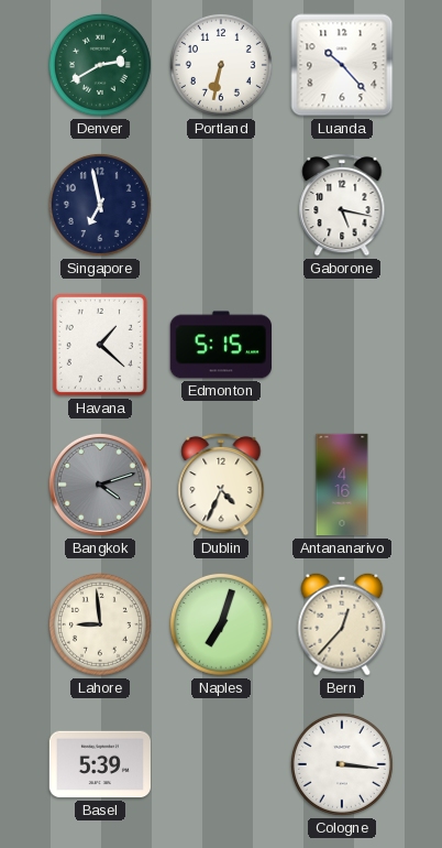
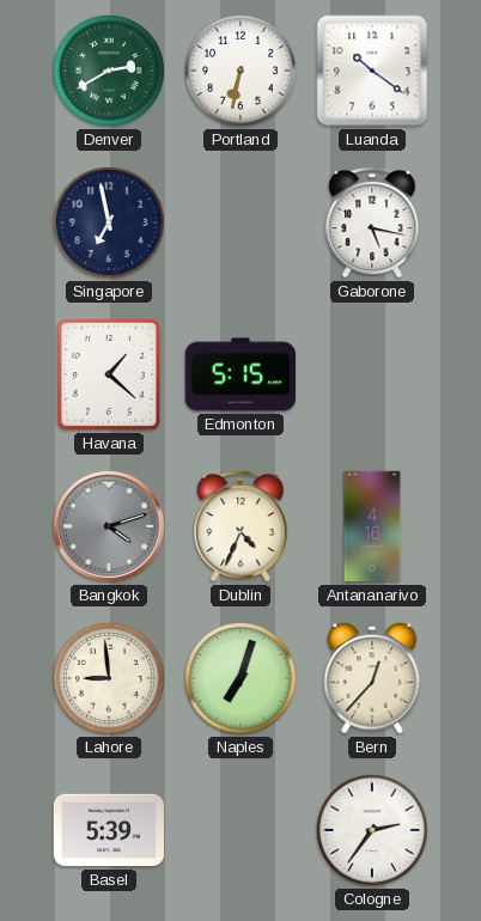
Luanda: 10:23 -> 10:21 (372, 71)
Cologne: 3:16 -> 2:36 (372, 830)
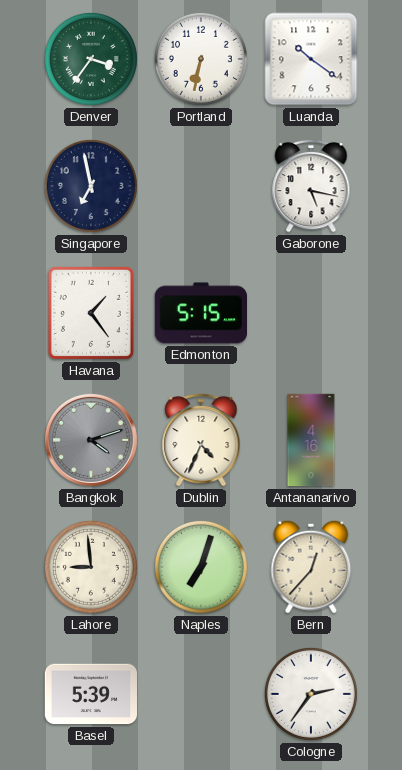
Denver: 2:40 -> 3:36 (91, 59)
Havana: 1:22 -> 1:24 (91, 313)
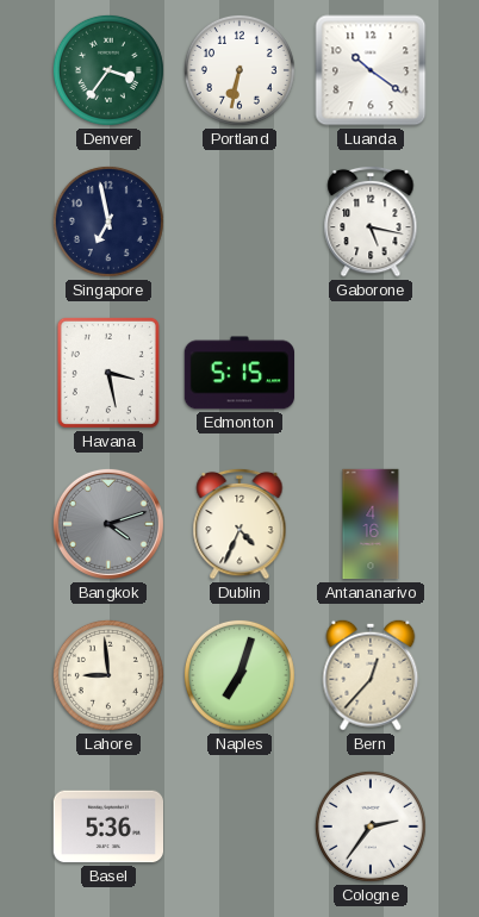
Havana: 1:24 -> 3:28 (108, 373)
Basel: 5:39 -> 5:36 (107, 826)
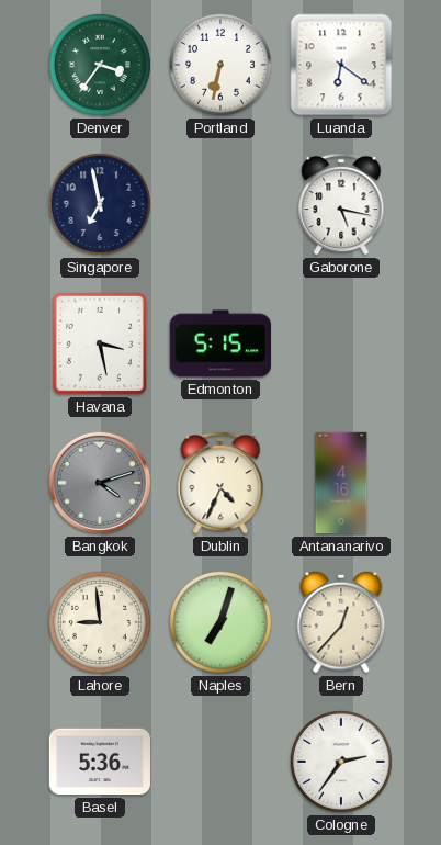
Luanda: 10:21 -> 6:21 (341, 65)
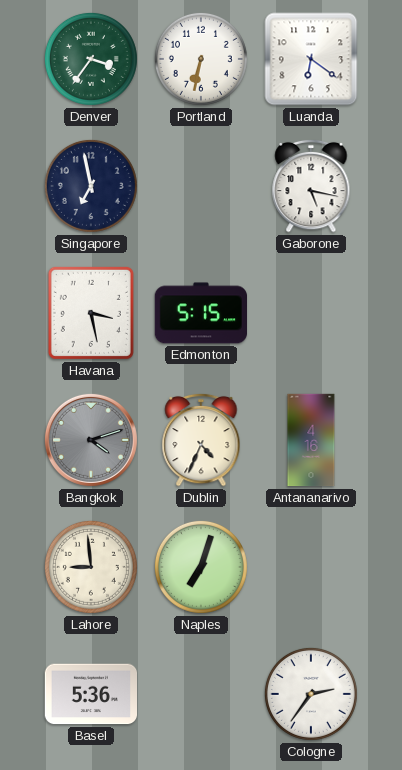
Bern: 12:37 -> none (341, 622)
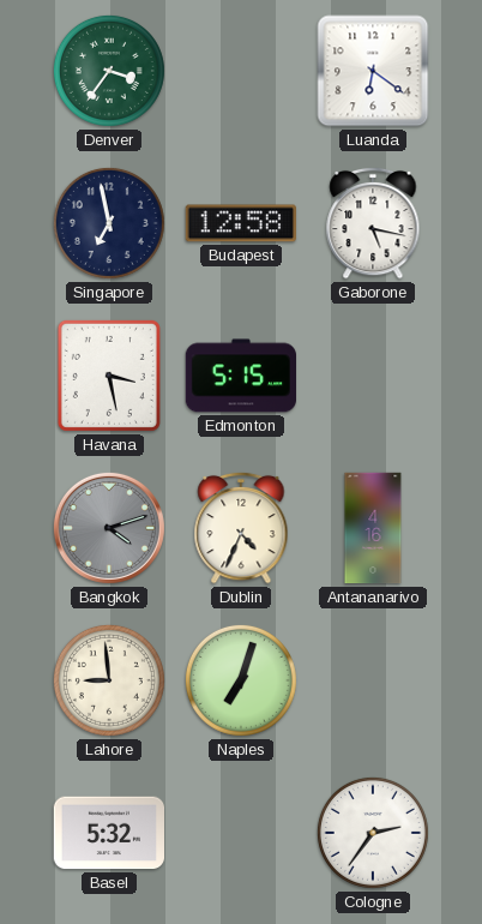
Portland: 6:32 -> none (201, 59)
Budapest: none -> 12:58 (241, 223)
Basel: 5:36 -> 5:32 (108, 833)
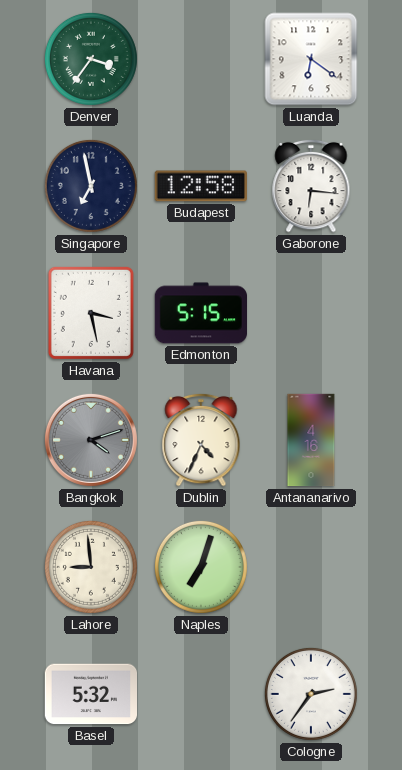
Gaborone: 5:17 -> 6:16 (311, 186)
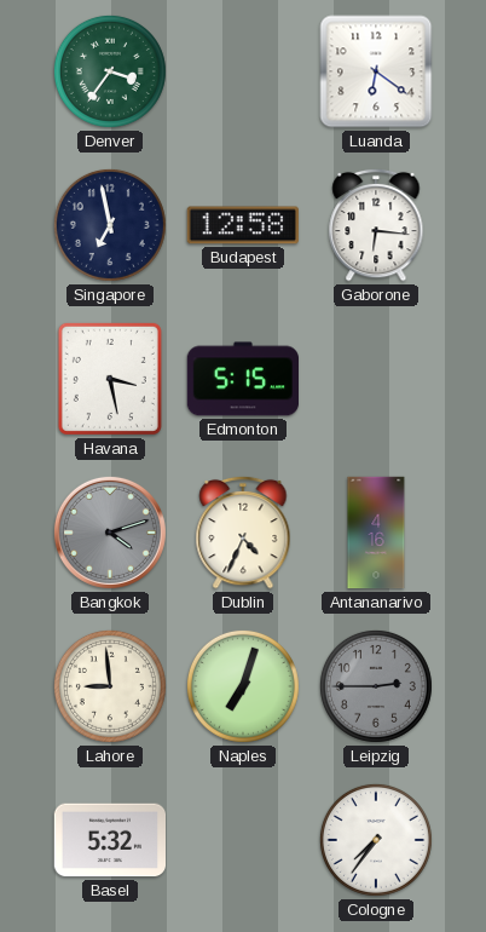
Leipzig: none -> 2:45 (376, 686)
Cologne: 2:36 -> 7:36 (376, 840)
